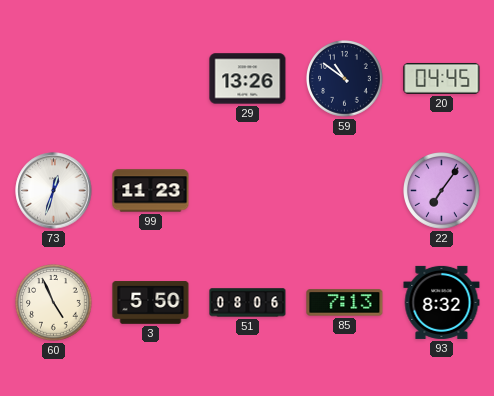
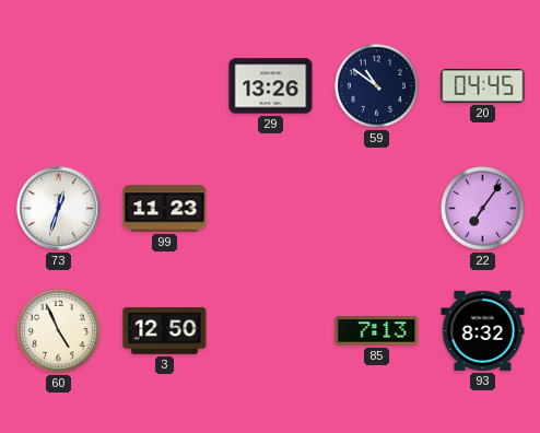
3: 5:50 -> 12:50 (165, 331)
51: 08:06 -> none (248, 303)
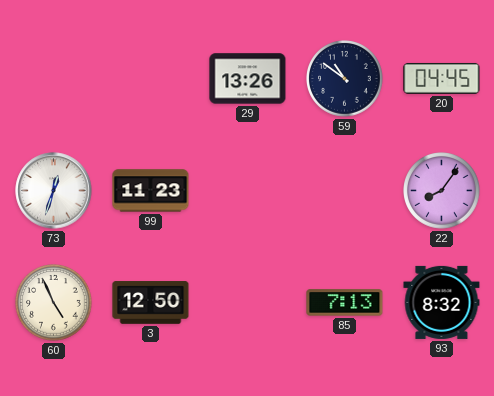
22: 7:06 -> 8:06 (442, 191)
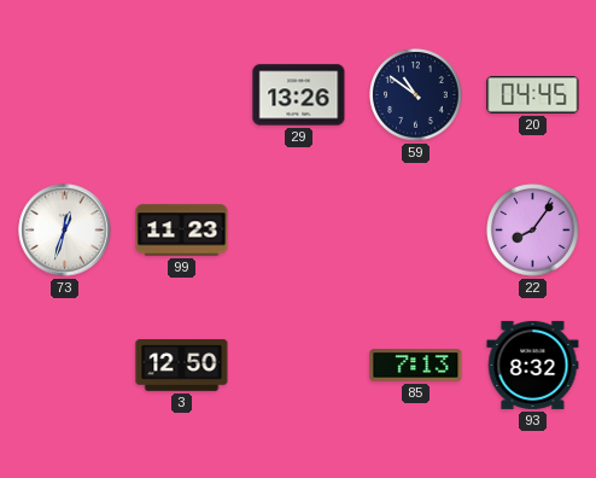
60: 4:56 -> none (54, 303)
